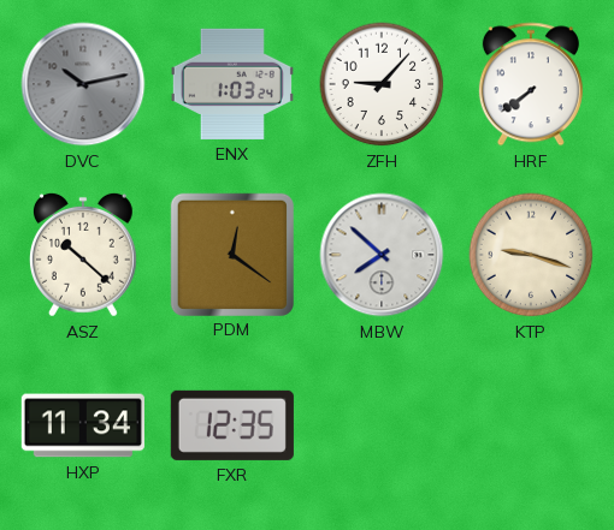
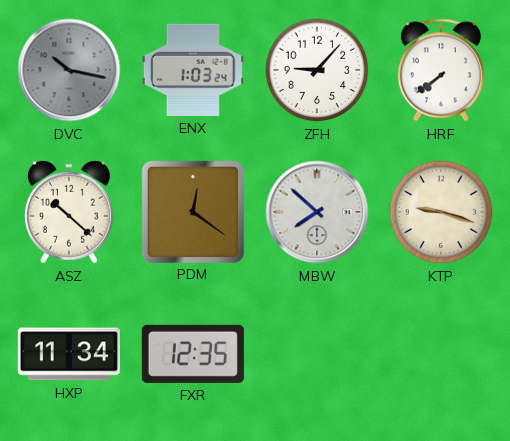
DVC: 10:13 -> 10:17 (69, 70)
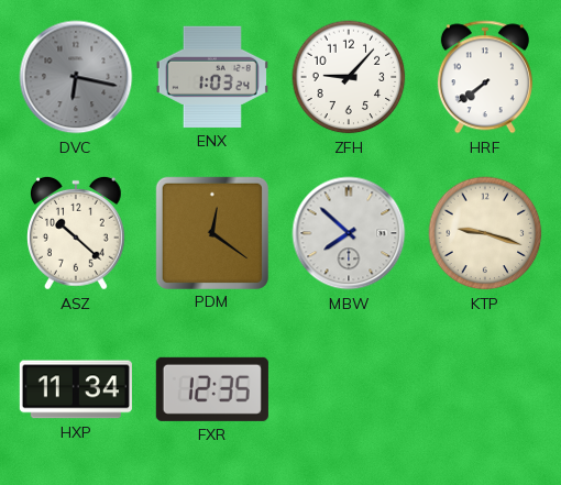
DVC: 10:17 -> 6:17 (76, 77)
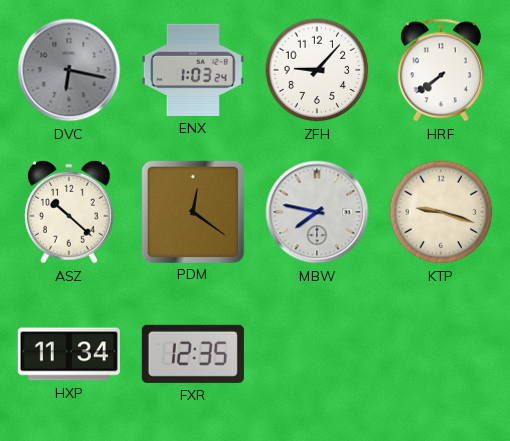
MBW: 7:52 -> 7:47 (317, 212)
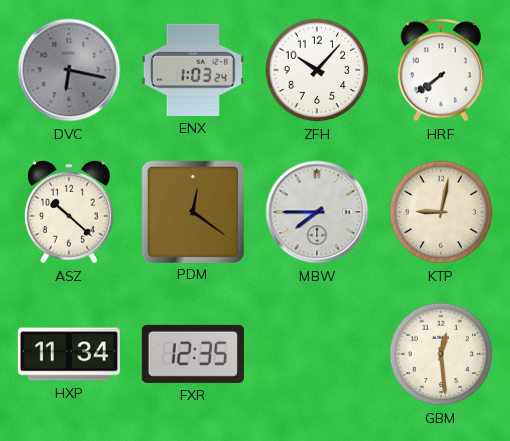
ZFH: 9:07 -> 10:07 (317, 70)
MBW: 7:47 -> 7:45 (317, 212)
KTP: 9:18 -> 9:02 (441, 212)
GBM: none -> 12:29 (441, 354)
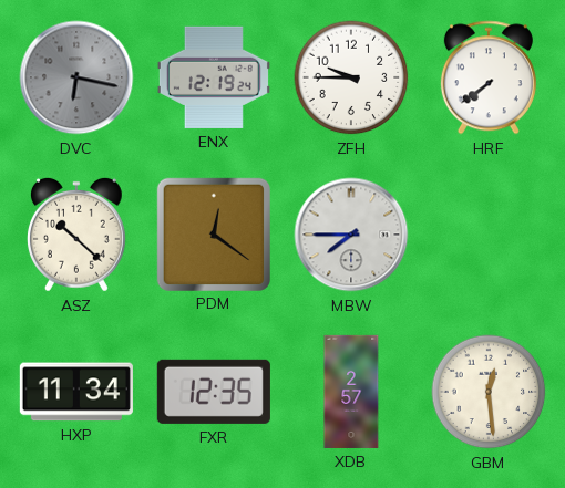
ENX: 1:03 -> 12:19 (214, 77)
ZFH: 10:07 -> 9:45 (351, 77)
KTP: 9:02 -> none (441, 212)
XDB: none -> 2:57 (351, 392)
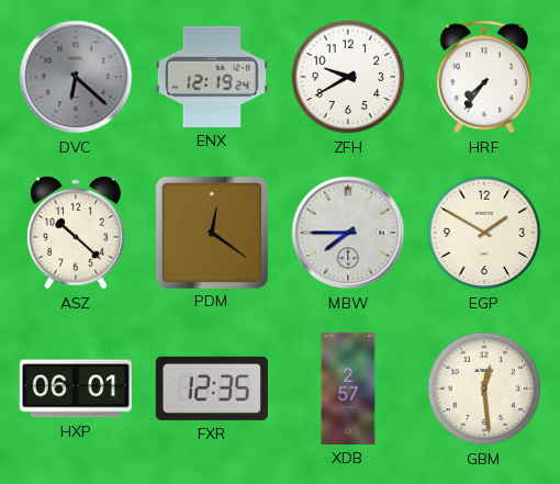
DVC: 6:17 -> 6:22 (76, 77)
ZFH: 9:45 -> 9:40 (348, 77)
HRF: 7:39 -> 7:36 (484, 77)
EGP: none -> 1:50 (484, 233)
HXP: 11:34 -> 06:01 (76, 389)
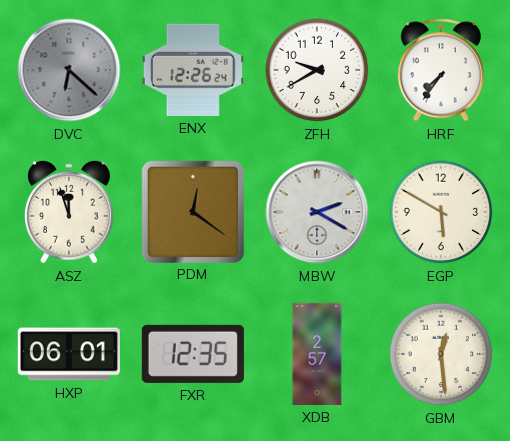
ENX: 12:19 -> 12:26 (193, 70)
ASZ: 10:22 -> 11:57 (69, 212)
MBW: 7:45 -> 2:20 (317, 212)
EGP: 1:50 -> 5:50 (441, 212)
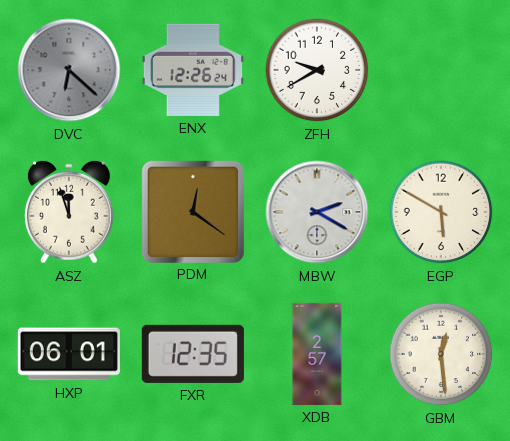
HRF: 7:36 -> none (441, 70)
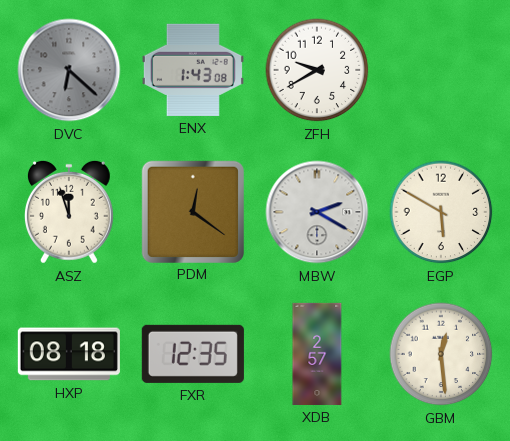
ENX: 12:26 -> 1:43 (193, 70)
HXP: 06:01 -> 08:18 (69, 354)
